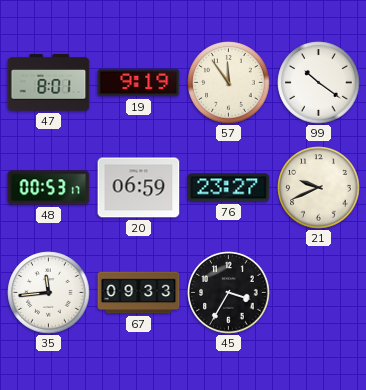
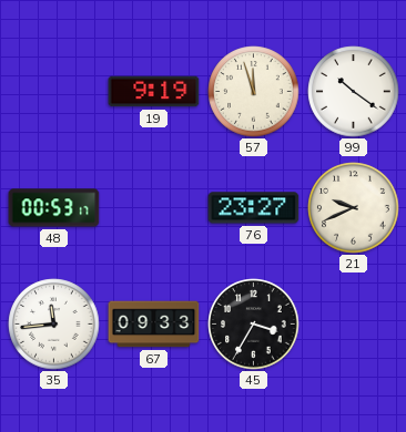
47: 8:01 -> none (49, 83)
57: 11:54 -> 11:57 (254, 92)
20: 06:59 -> none (139, 188)
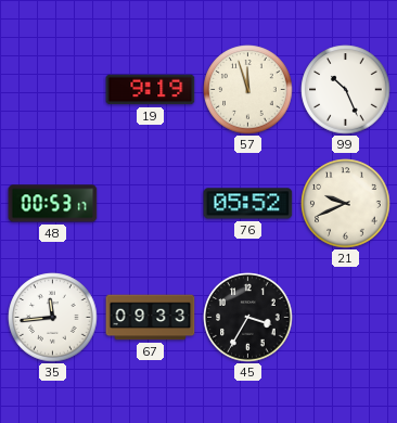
99: 10:21 -> 10:26 (346, 90)
76: 23:27 -> 05:52 (248, 204)
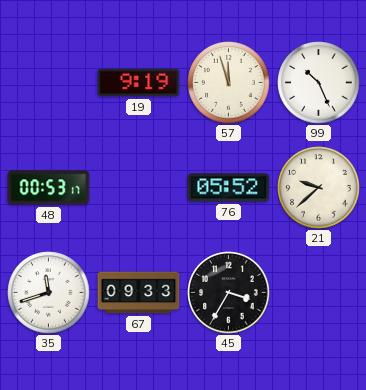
21: 9:41 -> 9:38 (319, 188)
35: 11:44 -> 11:42 (49, 293)
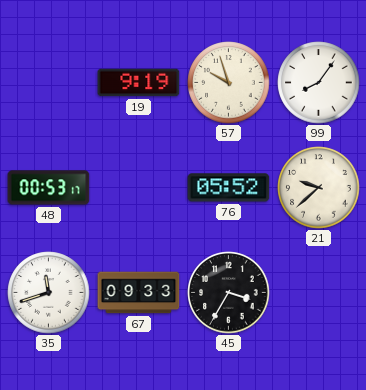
57: 11:57 -> 9:57 (229, 83)
99: 10:26 -> 8:06 (319, 83)
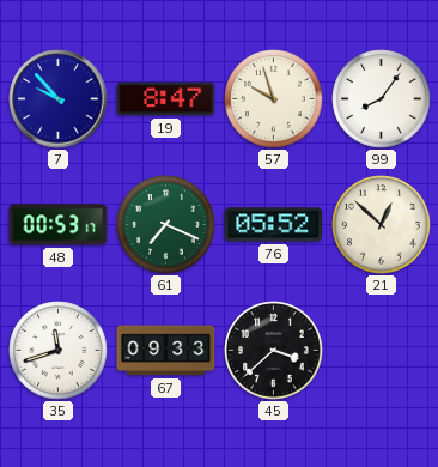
7: none -> 9:53 (59, 99)
19: 9:19 -> 8:47 (166, 99)
61: none -> 7:19 (166, 225)
21: 9:38 -> 12:52 (382, 225)
45: 3:35 -> 3:38 (274, 351)
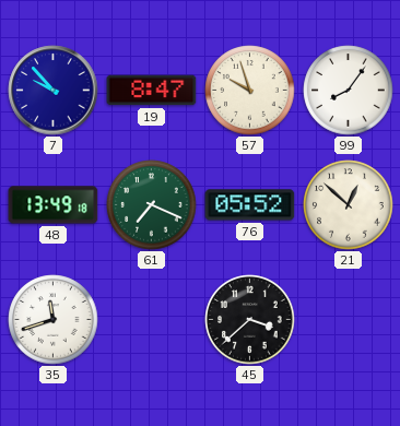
48: 00:53 -> 13:49 (54, 205)
67: 09:33 -> none (166, 351)
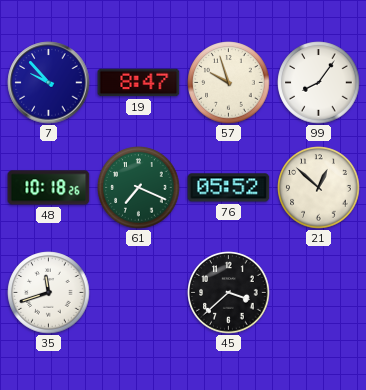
48: 13:49 -> 10:18 (49, 188)
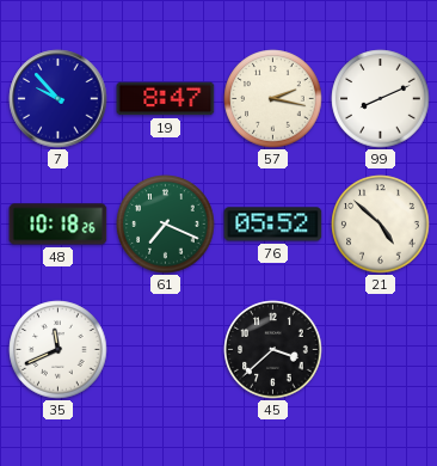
57: 9:57 -> 2:17 (273, 99)
99: 8:06 -> 8:11 (381, 99)
21: 12:52 -> 4:52 (381, 225)
35: 11:42 -> 11:41 (59, 350)
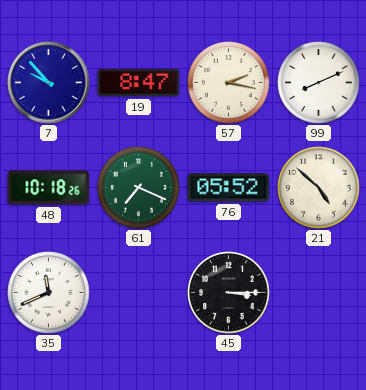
45: 3:38 -> 3:15 (229, 293)
